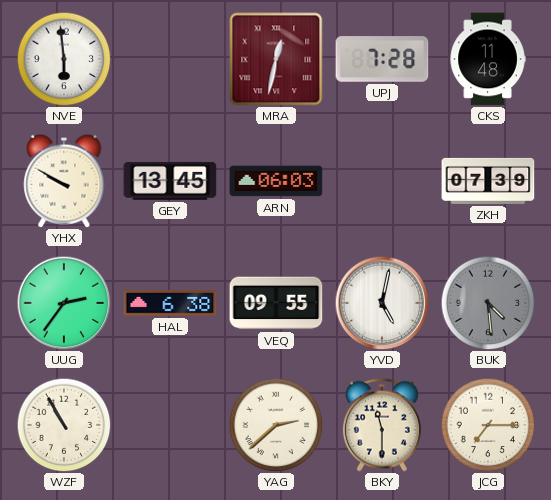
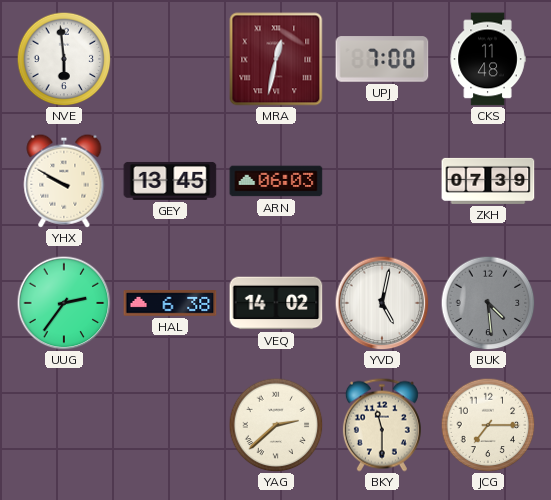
UPJ: 7:28 -> 7:00 (382, 59)
VEQ: 09:55 -> 14:02 (276, 303)
WZF: 10:55 -> none (64, 425)
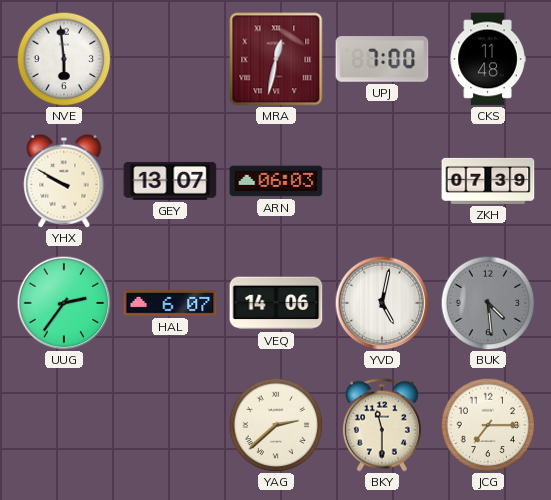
GEY: 13:45 -> 13:07 (170, 181)
HAL: 6:38 -> 6:07 (170, 303)
VEQ: 14:02 -> 14:06 (276, 303)
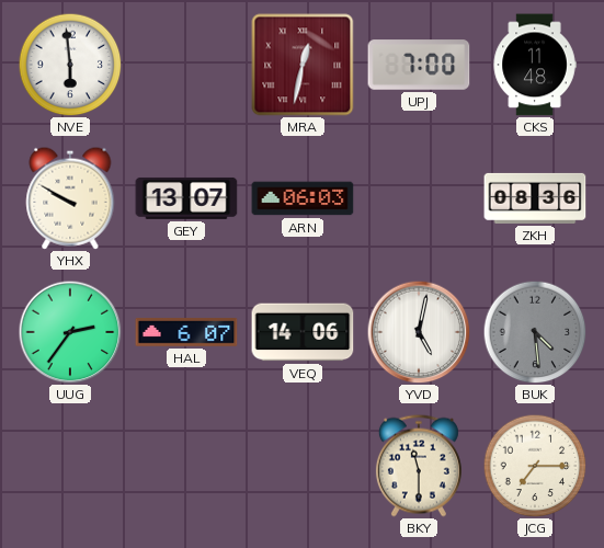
ZKH: 07:39 -> 08:36 (535, 198)
YAG: 2:38 -> none (276, 425)
